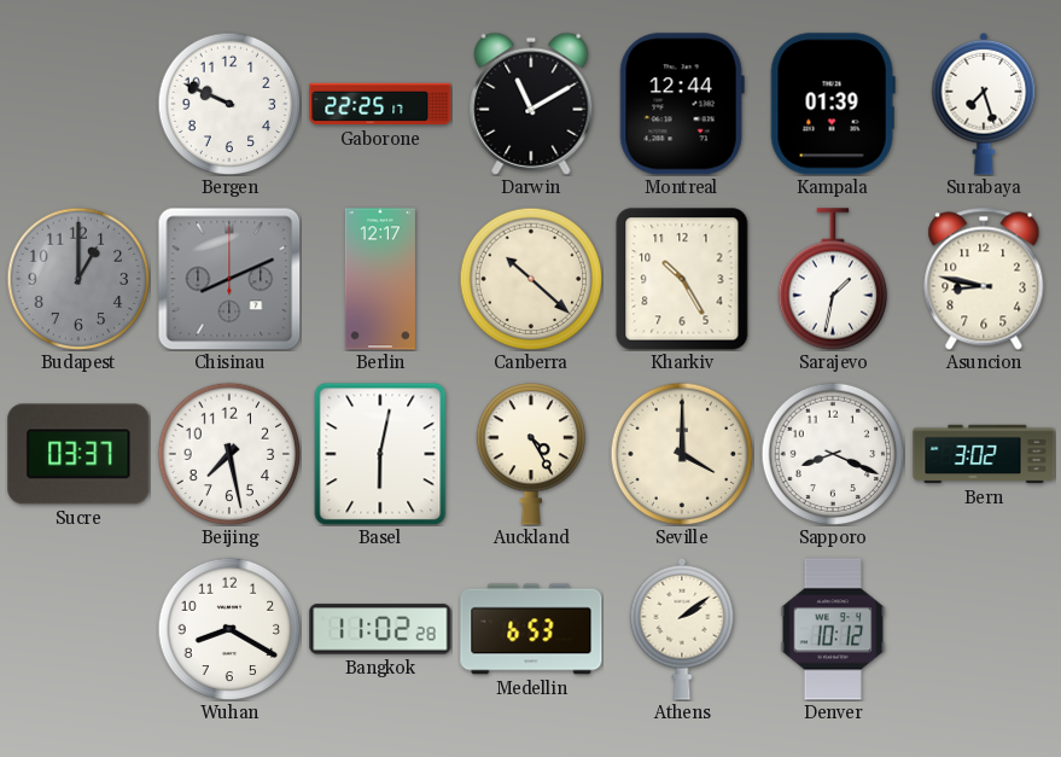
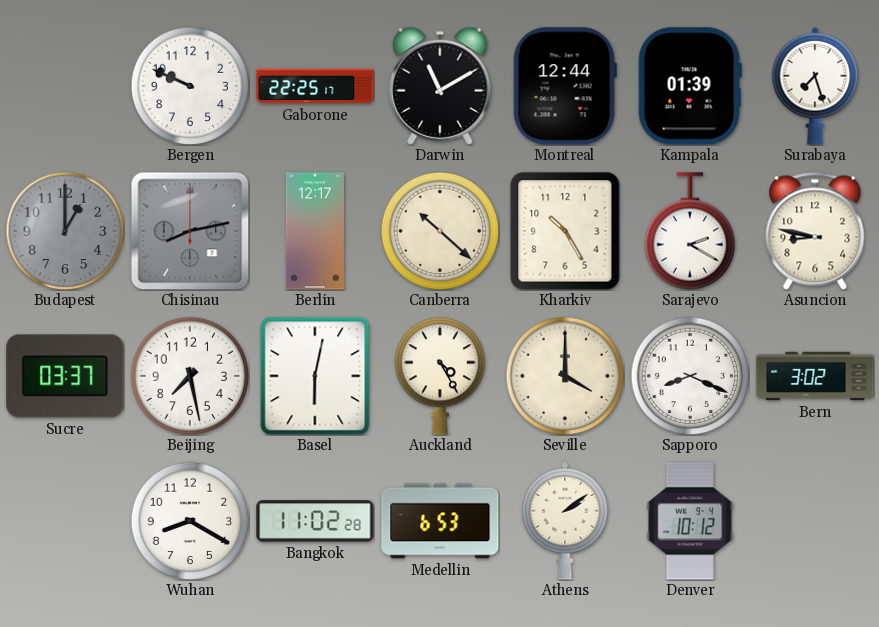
Chisinau: 8:11 -> 8:13 (190, 231)
Sarajevo: 1:32 -> 2:20 (690, 231)
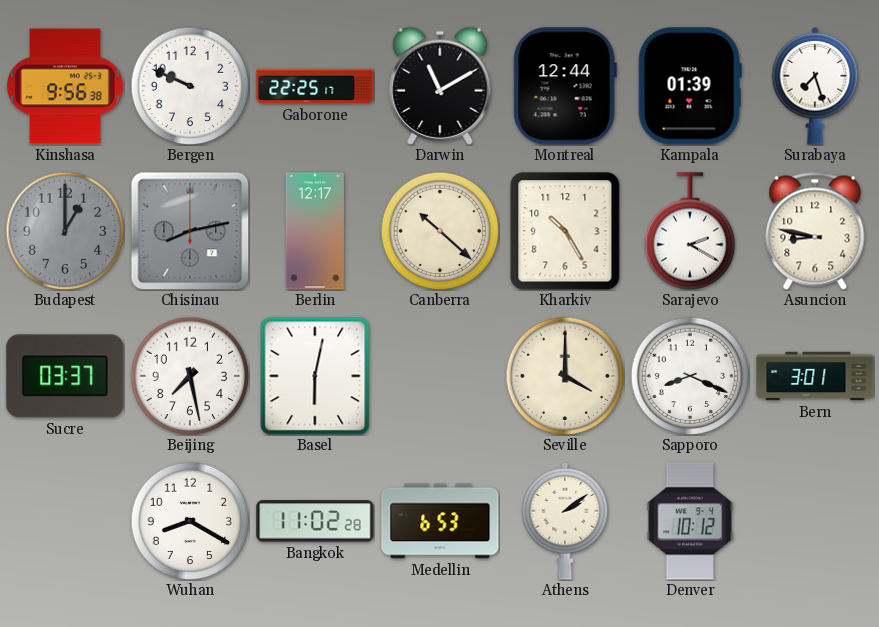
Kinshasa: none -> 9:56 (66, 86)
Auckland: 4:25 -> none (440, 376)
Bern: 3:02 -> 3:01 (815, 376)
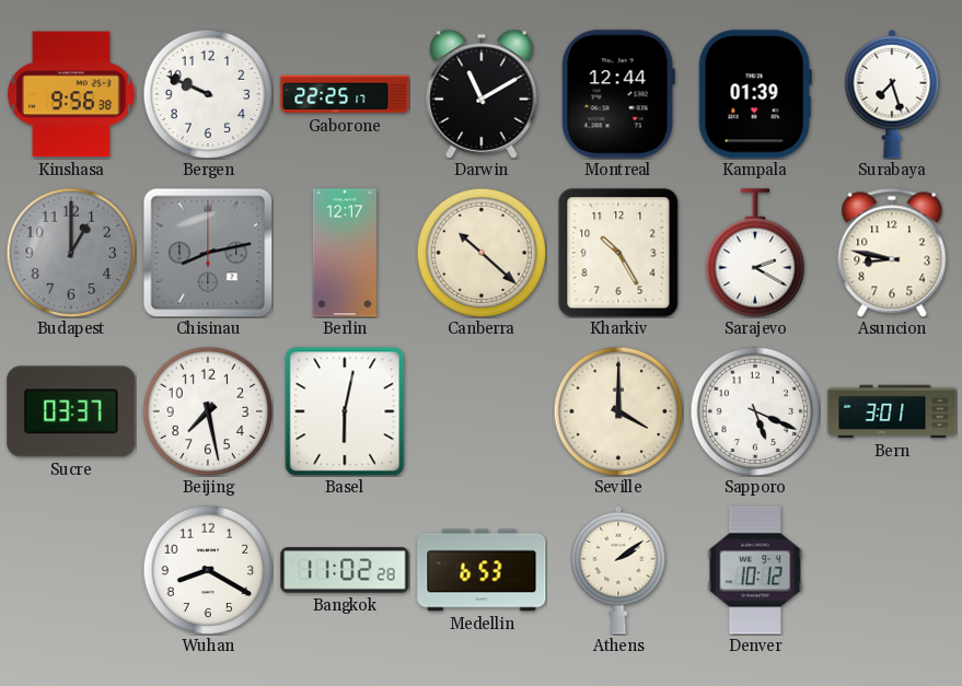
Sapporo: 8:19 -> 5:19 (755, 411)
